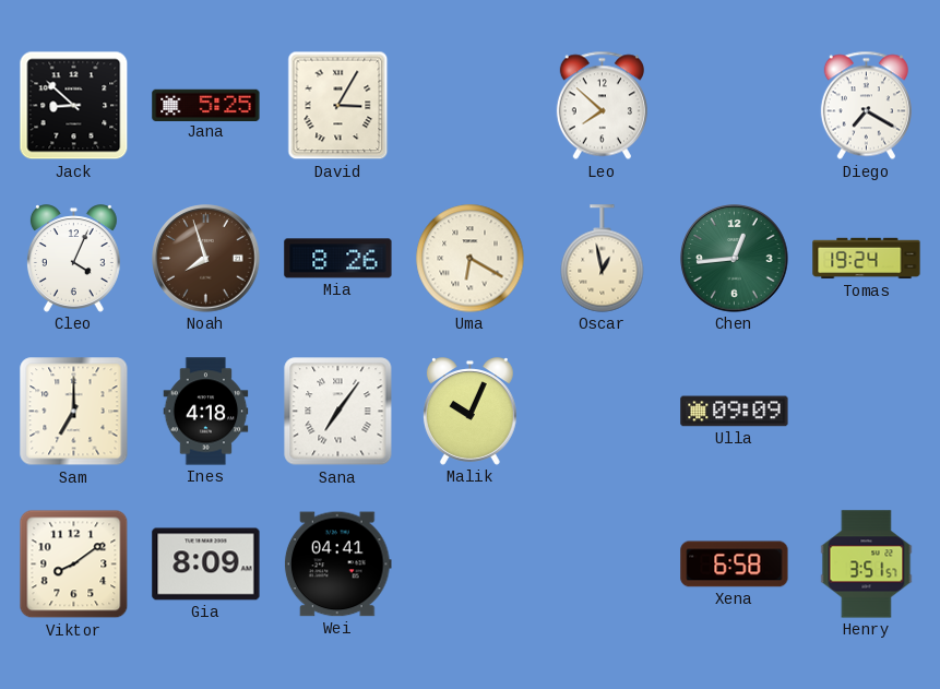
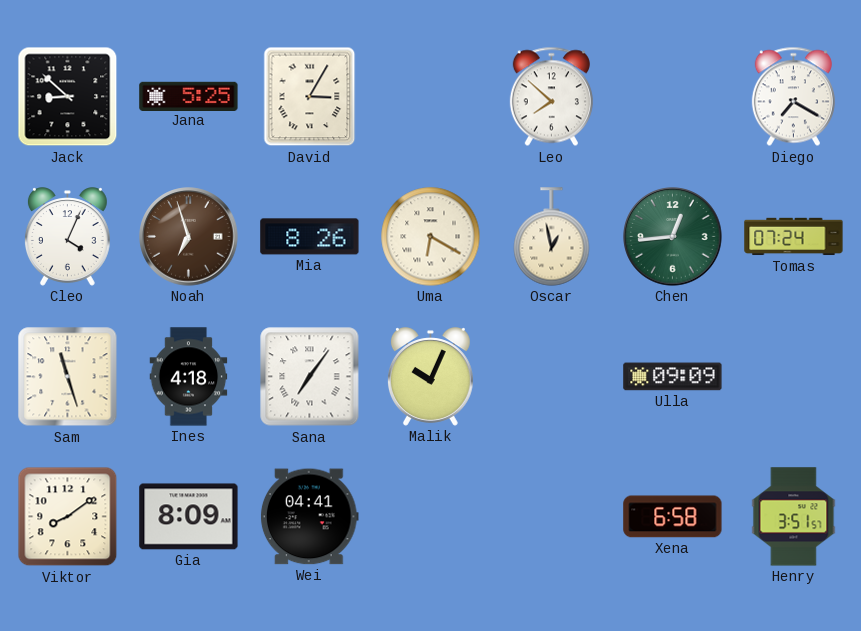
Noah: 7:57 -> 6:57 (189, 237)
Tomas: 19:24 -> 07:24 (794, 237)
Sam: 7:00 -> 11:27 (68, 377)
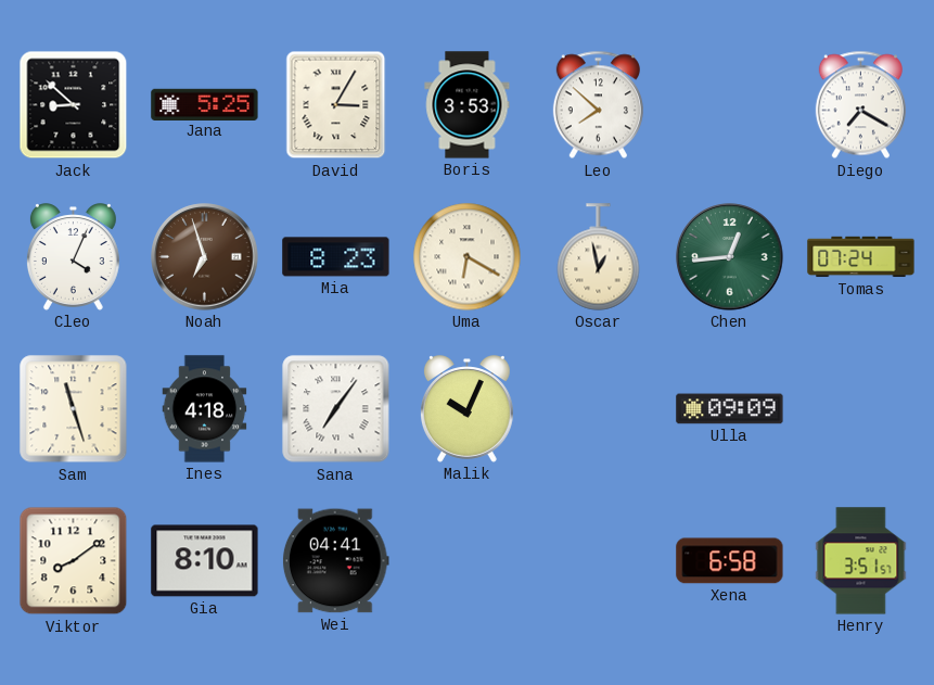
Boris: none -> 3:53 (468, 105)
Mia: 8:26 -> 8:23 (336, 257)
Gia: 8:09 -> 8:10 (205, 561)
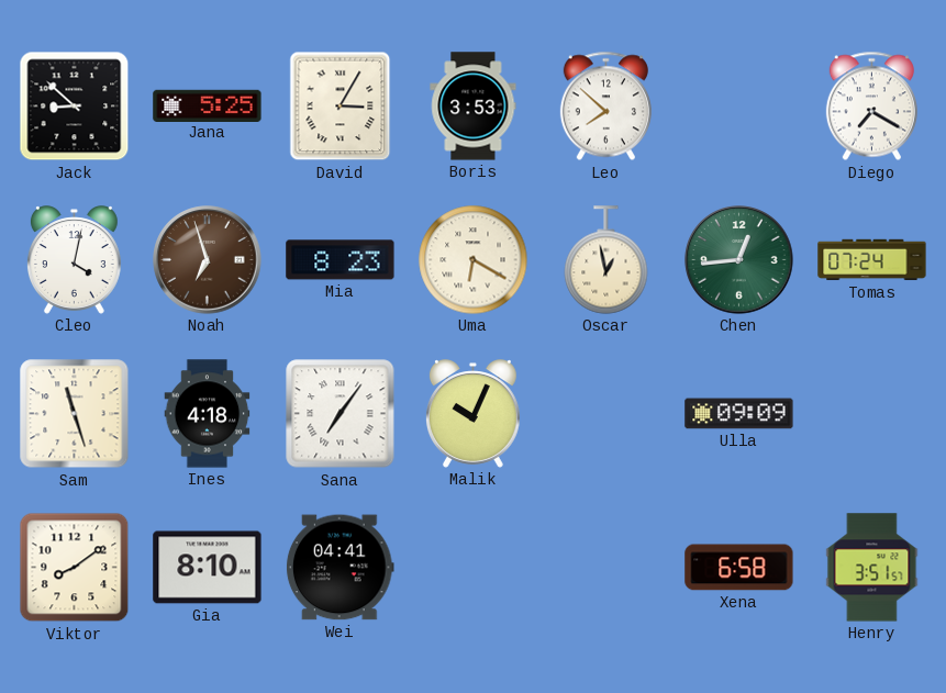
Cleo: 4:04 -> 4:02 (74, 260)
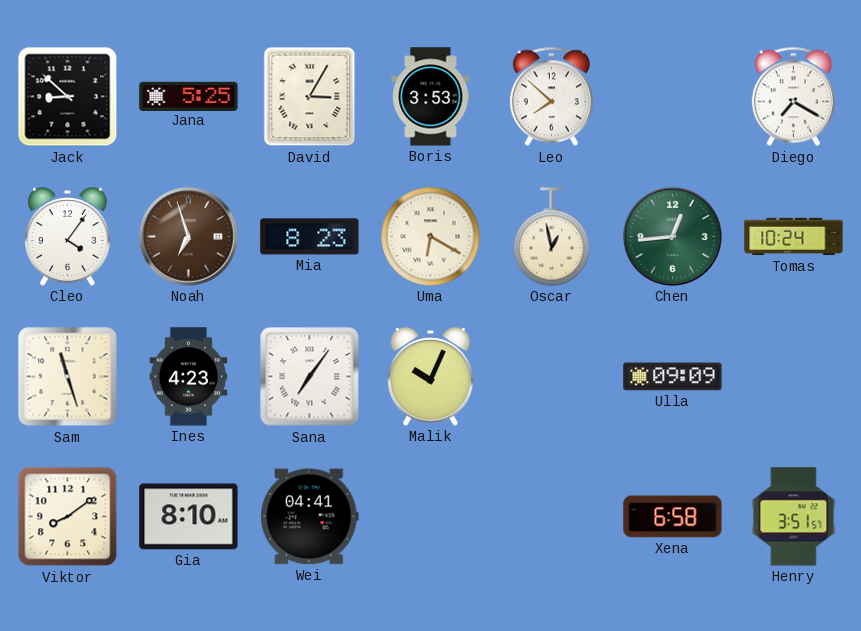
Cleo: 4:02 -> 4:06 (67, 237)
Tomas: 07:24 -> 10:24 (794, 237)
Ines: 4:18 -> 4:23 (189, 377)
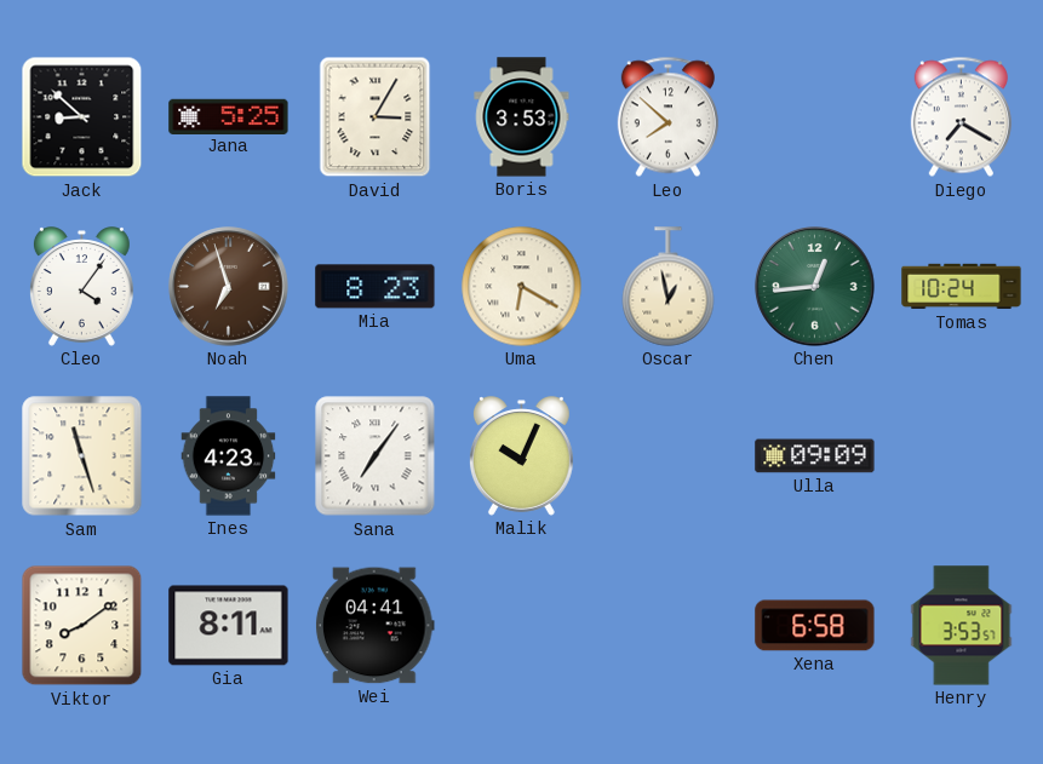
Gia: 8:10 -> 8:11 (229, 626)
Henry: 3:51 -> 3:53 (962, 626)
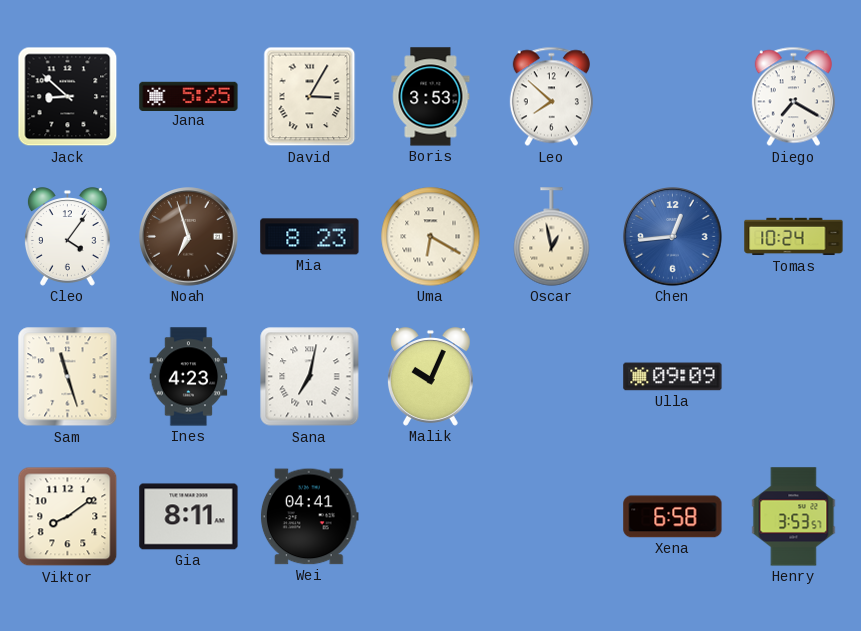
Chen dial: green -> blue (673, 237)
Sana: 7:06 -> 7:02 (310, 377)
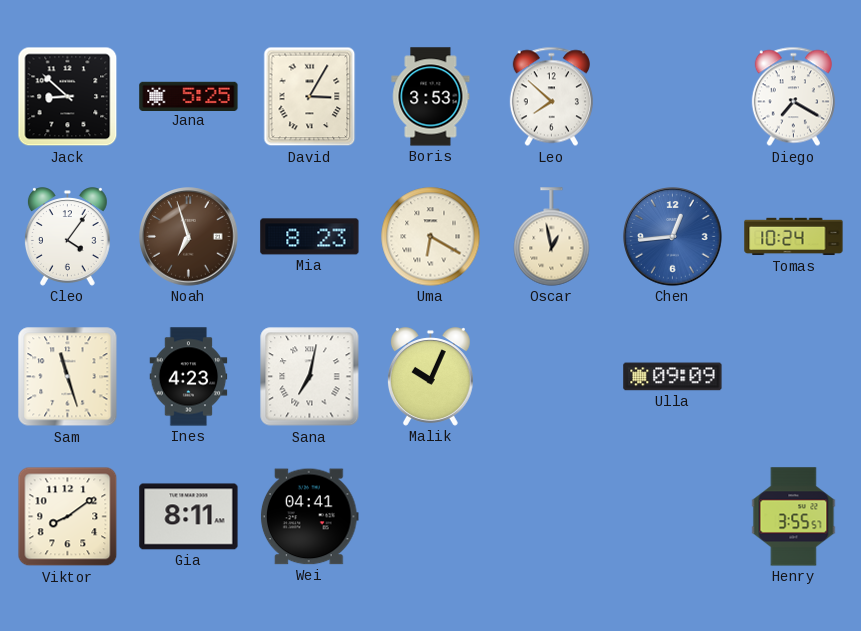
Xena: 6:58 -> none (673, 517)
Henry: 3:53 -> 3:55 (794, 517)
